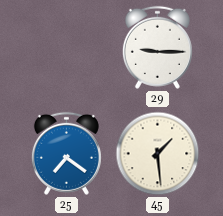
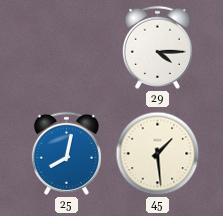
29: 9:15 -> 4:15 (157, 47)
25: 7:21 -> 8:02 (66, 153)
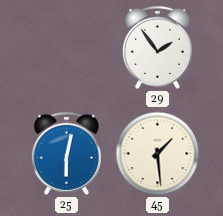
29: 4:15 -> 1:54 (157, 47)
25: 8:02 -> 6:02 (66, 153)
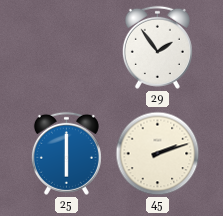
25: 6:02 -> 6:00 (66, 153)
45: 1:29 -> 2:12 (158, 154)
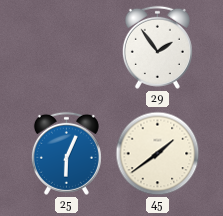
25: 6:00 -> 6:04 (66, 153)
45: 2:12 -> 1:39 (158, 154)
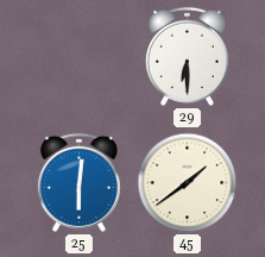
29: 1:54 -> 6:30 (187, 56)
25: 6:04 -> 6:01 (78, 182)
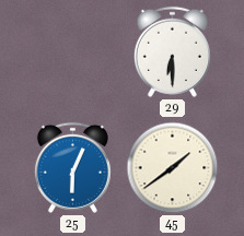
25: 6:01 -> 6:04 (72, 167)
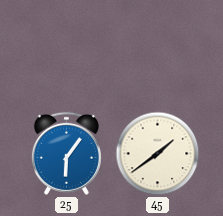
29: 6:30 -> none (172, 51)
25: 6:04 -> 6:06 (66, 153)
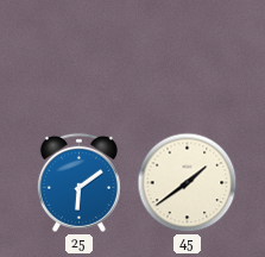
25: 6:06 -> 6:09 (78, 182)
